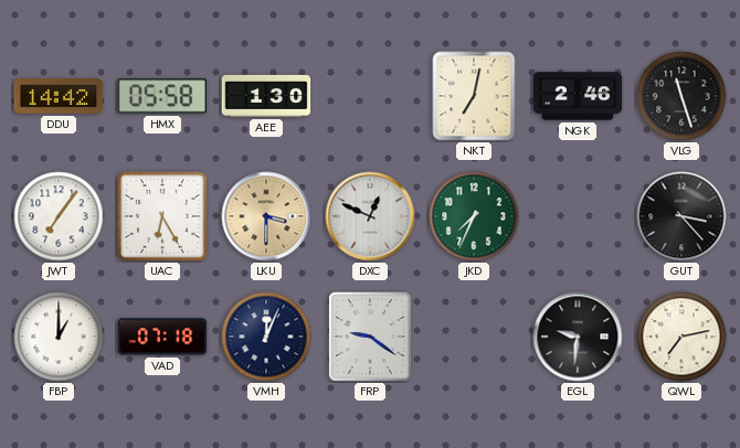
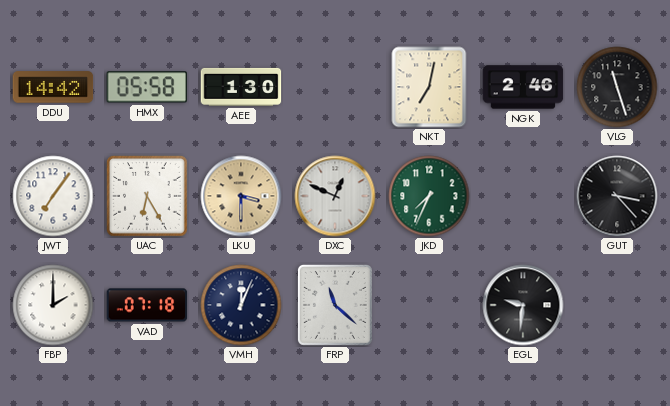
FBP: 1:00 -> 2:00 (53, 305)
FRP: 9:21 -> 11:22 (335, 305)
QWL: 7:13 -> none (681, 337)
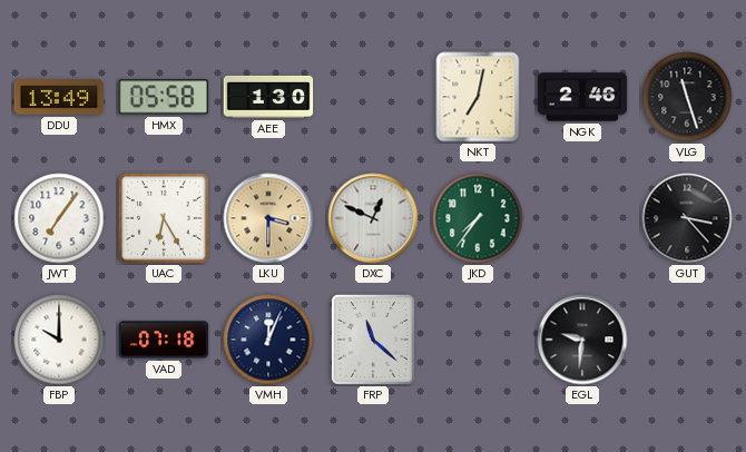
DDU: 14:42 -> 13:49 (59, 97)
JKD: 7:34 -> 7:36 (478, 218)
FBP: 2:00 -> 10:00 (59, 340)
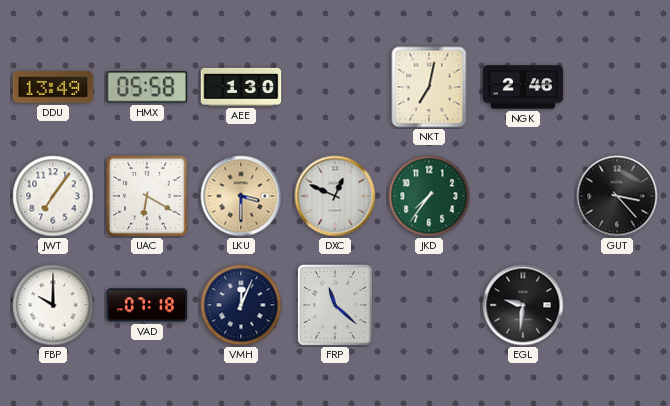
VLG: 11:27 -> none (687, 97)
UAC: 6:25 -> 6:20 (148, 197)
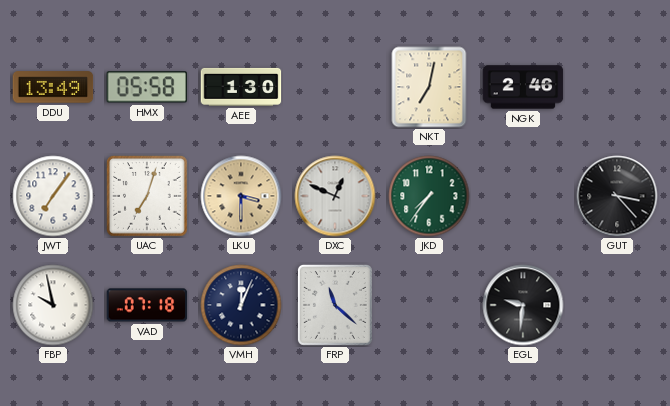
UAC: 6:20 -> 7:03 (148, 197)
FBP: 10:00 -> 9:58 (53, 305)
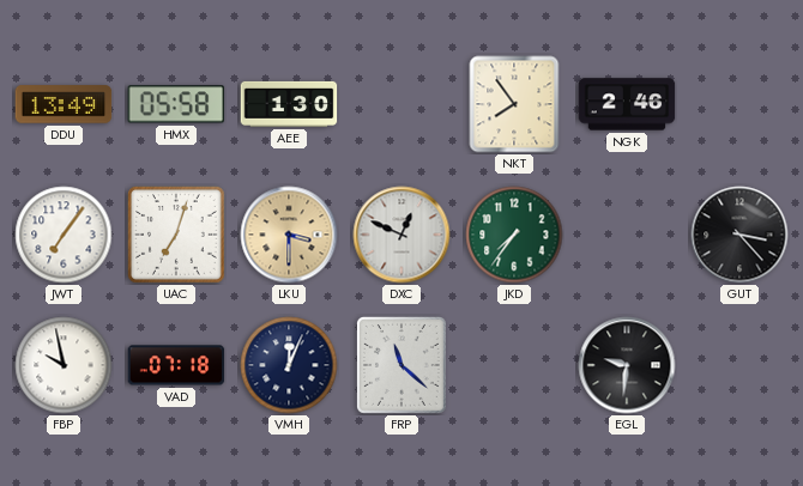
NKT: 7:02 -> 7:54 (514, 104)
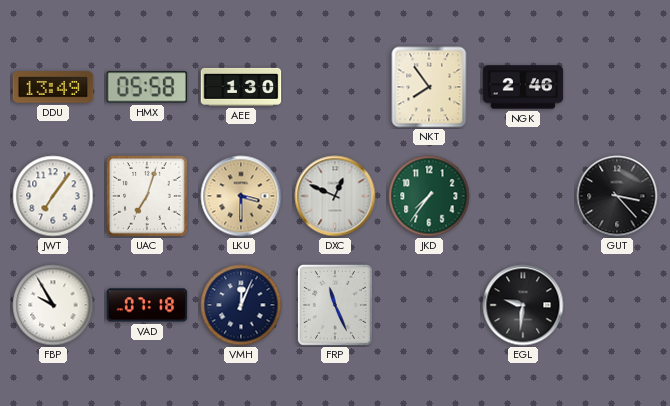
FBP: 9:58 -> 9:55 (53, 305)
FRP: 11:22 -> 11:26 (335, 305)
